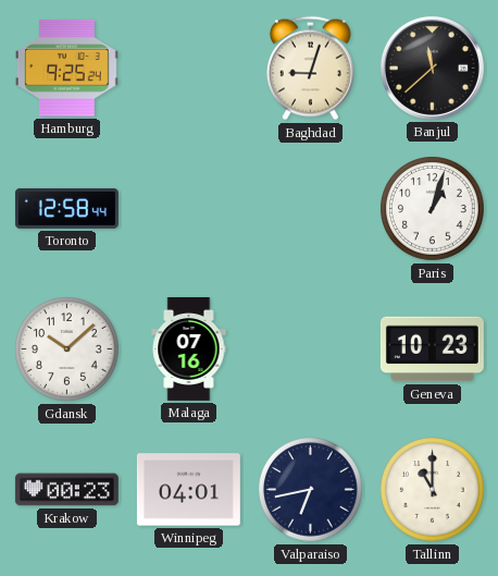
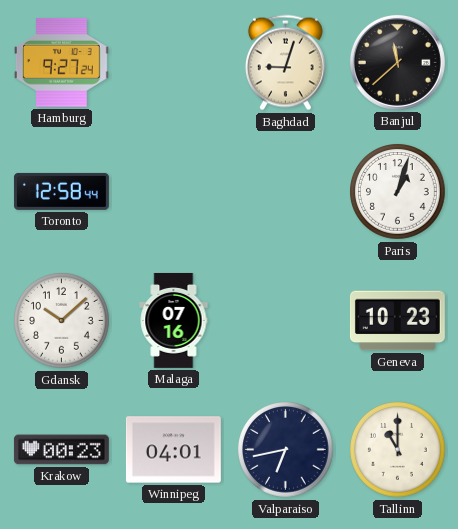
Hamburg: 9:25 -> 9:27 (61, 62)
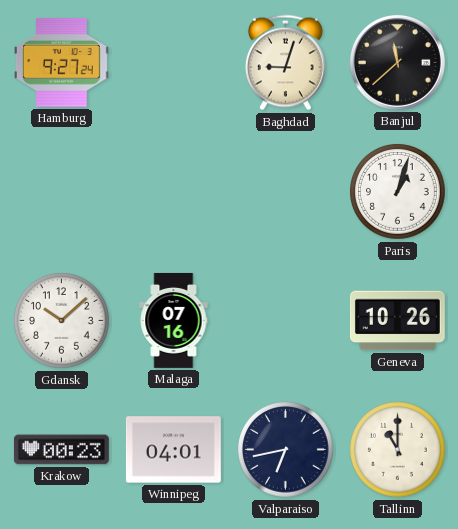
Toronto: 12:58 -> none (61, 191)
Geneva: 10:23 -> 10:26 (397, 321)
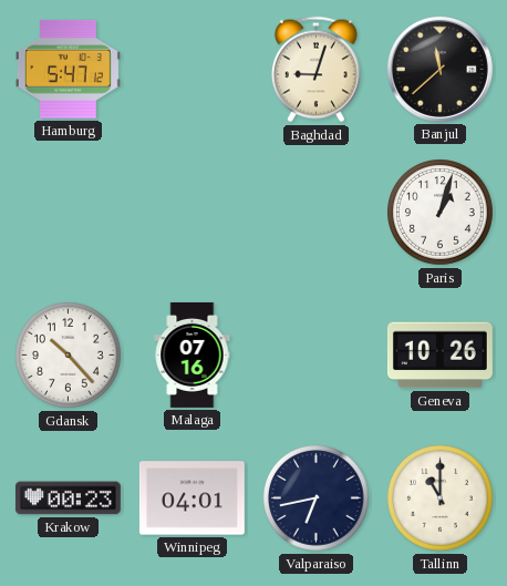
Hamburg: 9:27 -> 5:47 (68, 69)
Gdansk: 10:08 -> 10:23 (69, 356)
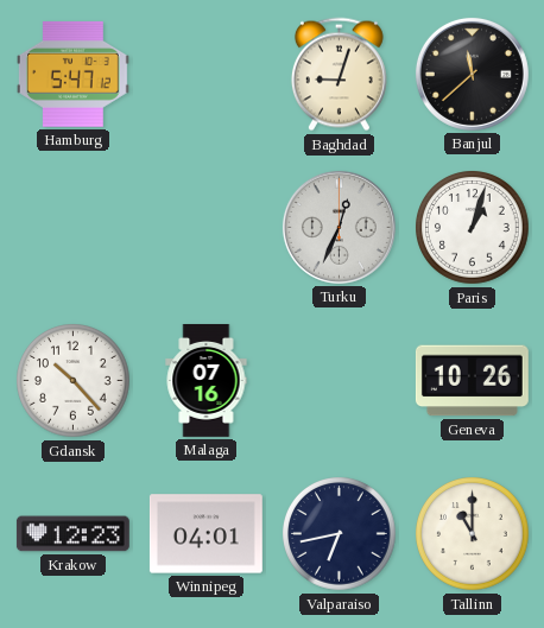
Turku: none -> 12:34 (339, 227)
Krakow: 00:23 -> 12:23 (72, 534)
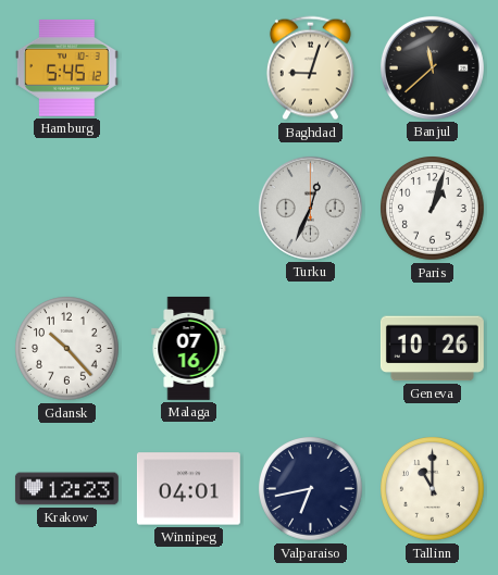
Hamburg: 5:47 -> 5:45 (66, 67)
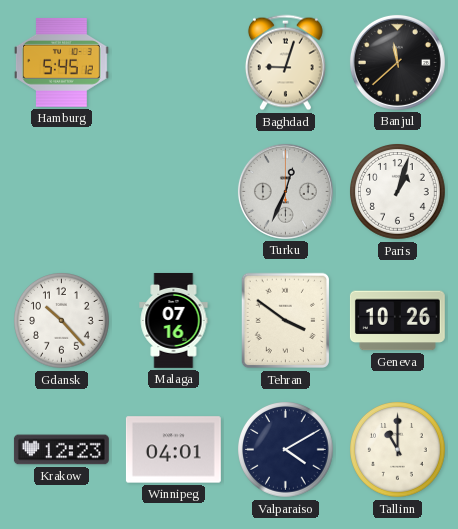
Tehran: none -> 3:51 (286, 321)
Valparaiso: 6:43 -> 4:10 (286, 450)
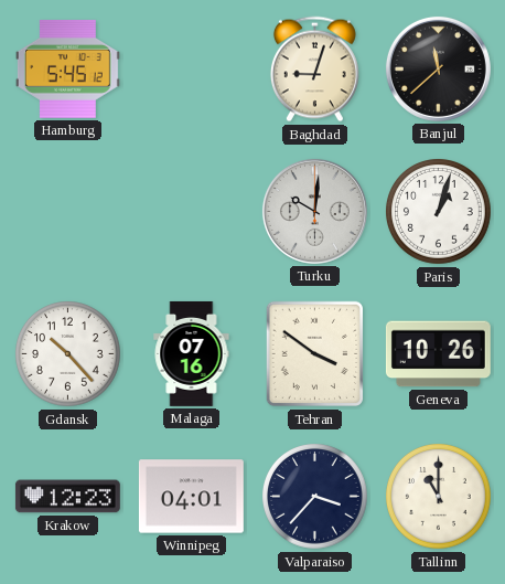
Turku: 12:34 -> 10:01 (314, 211)
Valparaiso: 4:10 -> 3:37 (315, 497)
